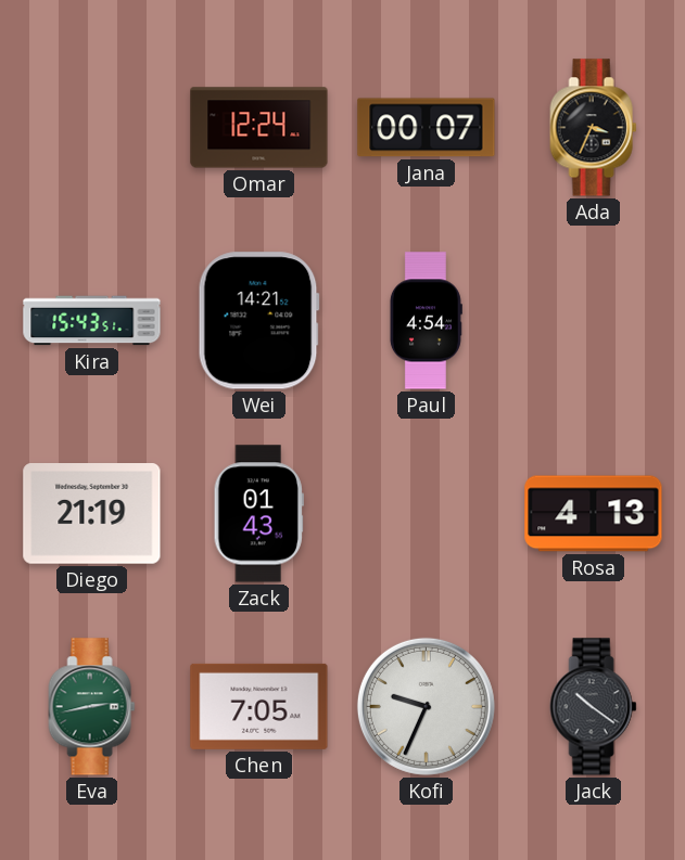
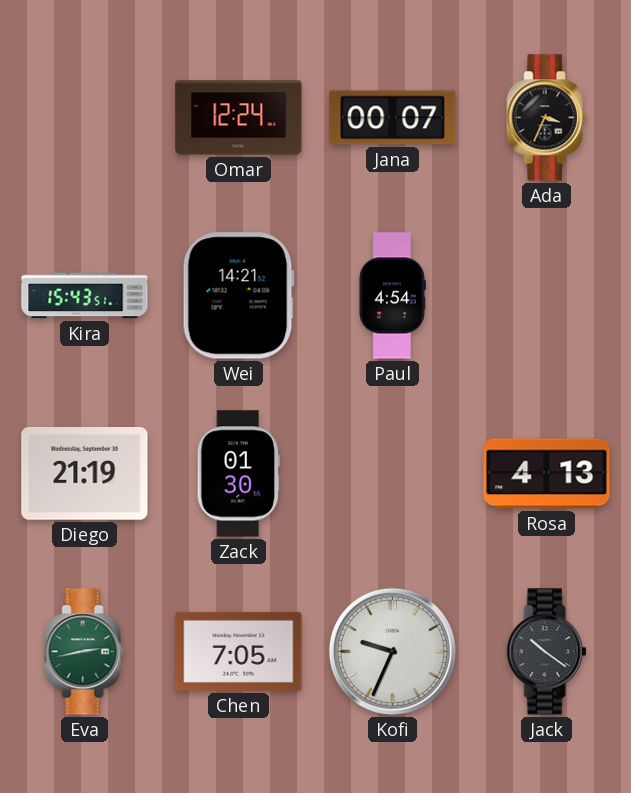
Zack: 01:43 -> 01:30 (238, 474)
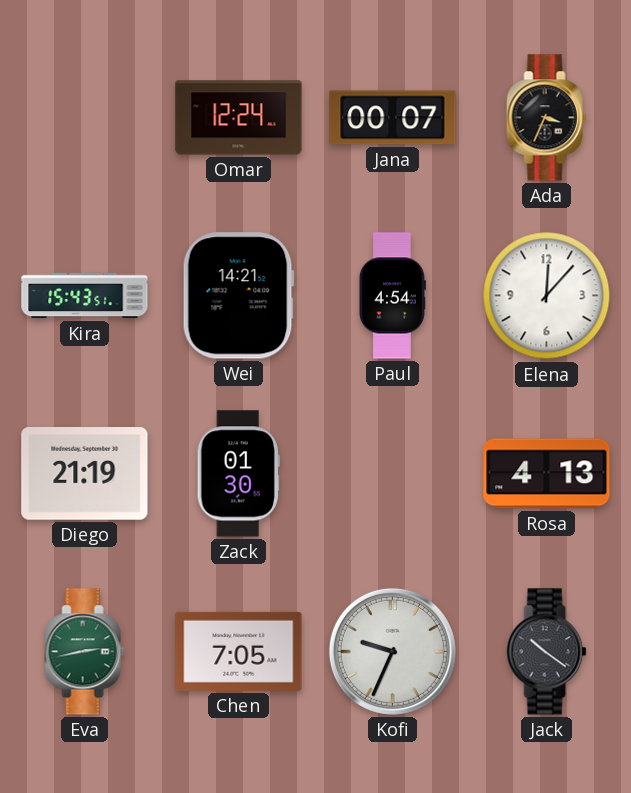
Elena: none -> 12:07 (547, 296)
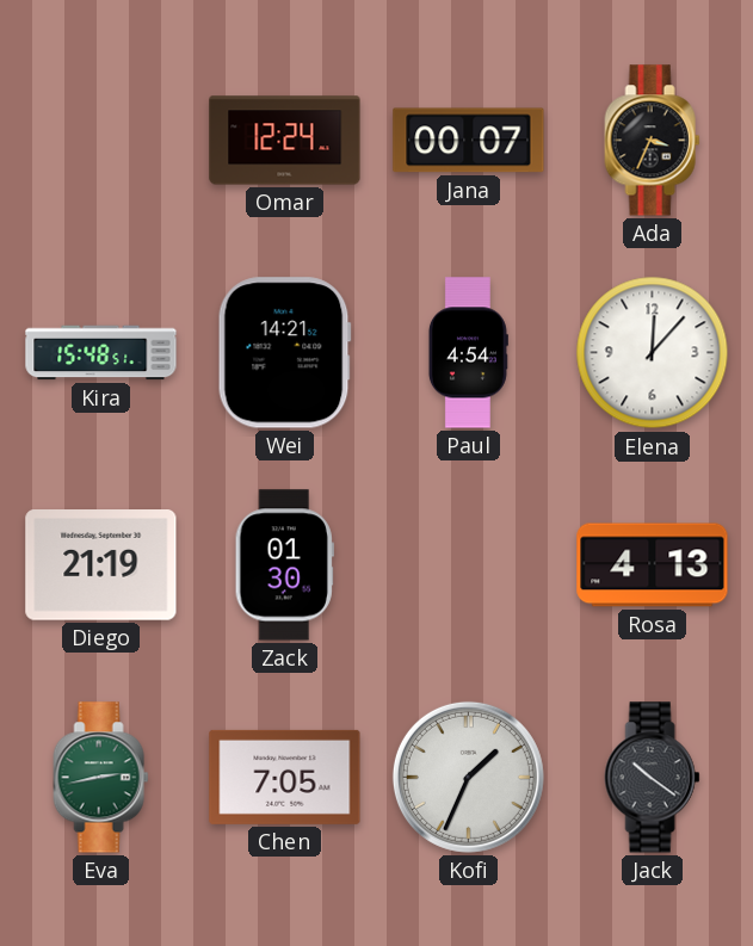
Kira: 15:43 -> 15:48 (101, 353)
Kofi: 9:34 -> 1:34 (468, 777)
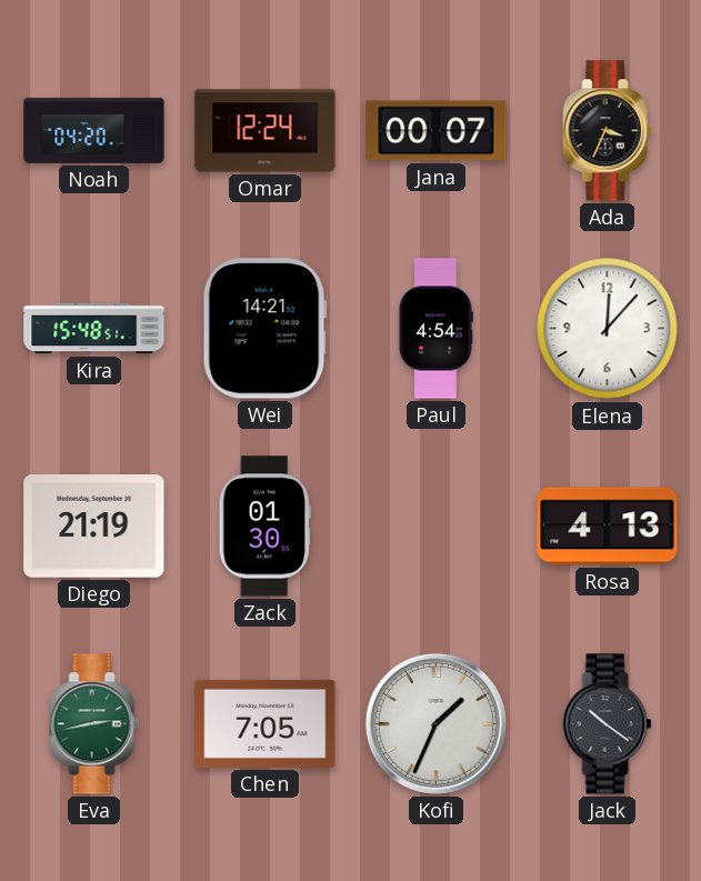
Noah: none -> 04:20 (94, 130)
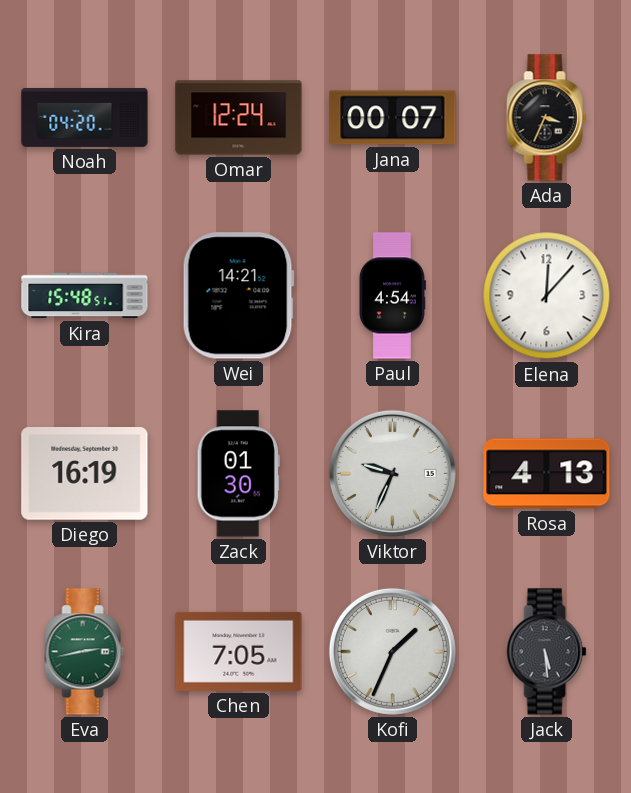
Diego: 21:19 -> 16:19 (85, 474)
Viktor: none -> 9:34 (392, 473)
Jack: 10:21 -> 5:29 (547, 652)
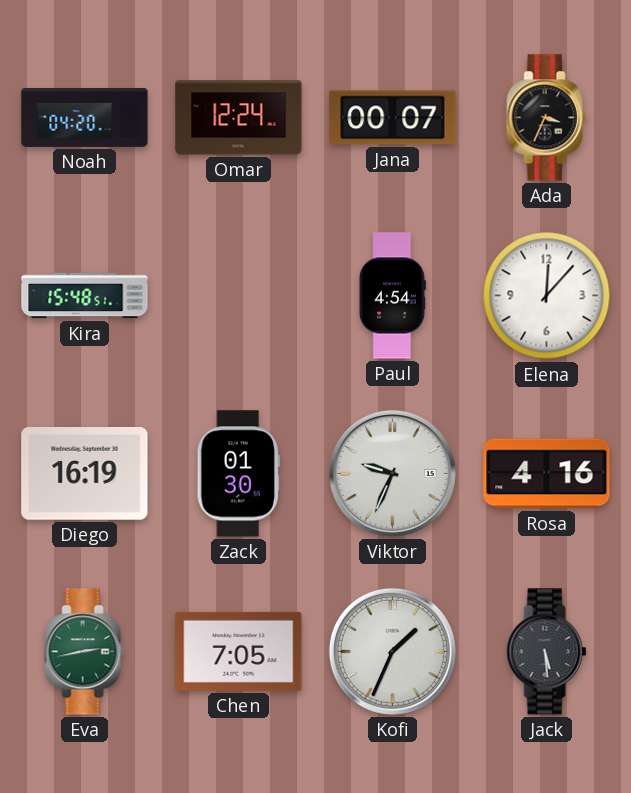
Wei: 14:21 -> none (238, 296)
Rosa: 4:13 -> 4:16 (547, 474)
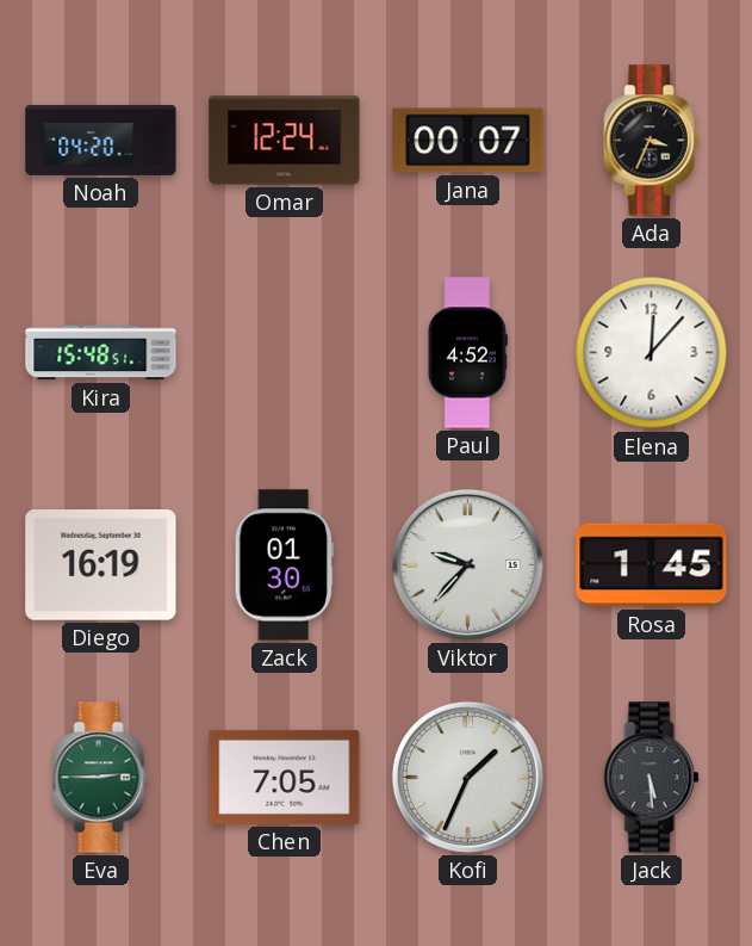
Paul: 4:54 -> 4:52 (467, 353)
Viktor: 9:34 -> 9:37 (467, 564)
Rosa: 4:16 -> 1:45 (652, 565)
Eva: 2:43 -> 2:45 (101, 778)
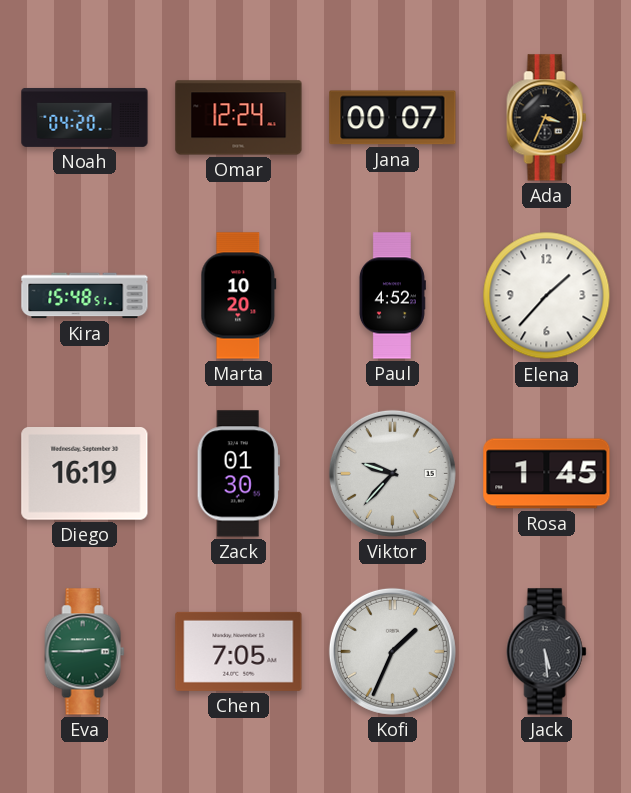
Marta: none -> 10:20 (239, 296)
Elena: 12:07 -> 1:37 (547, 296)
